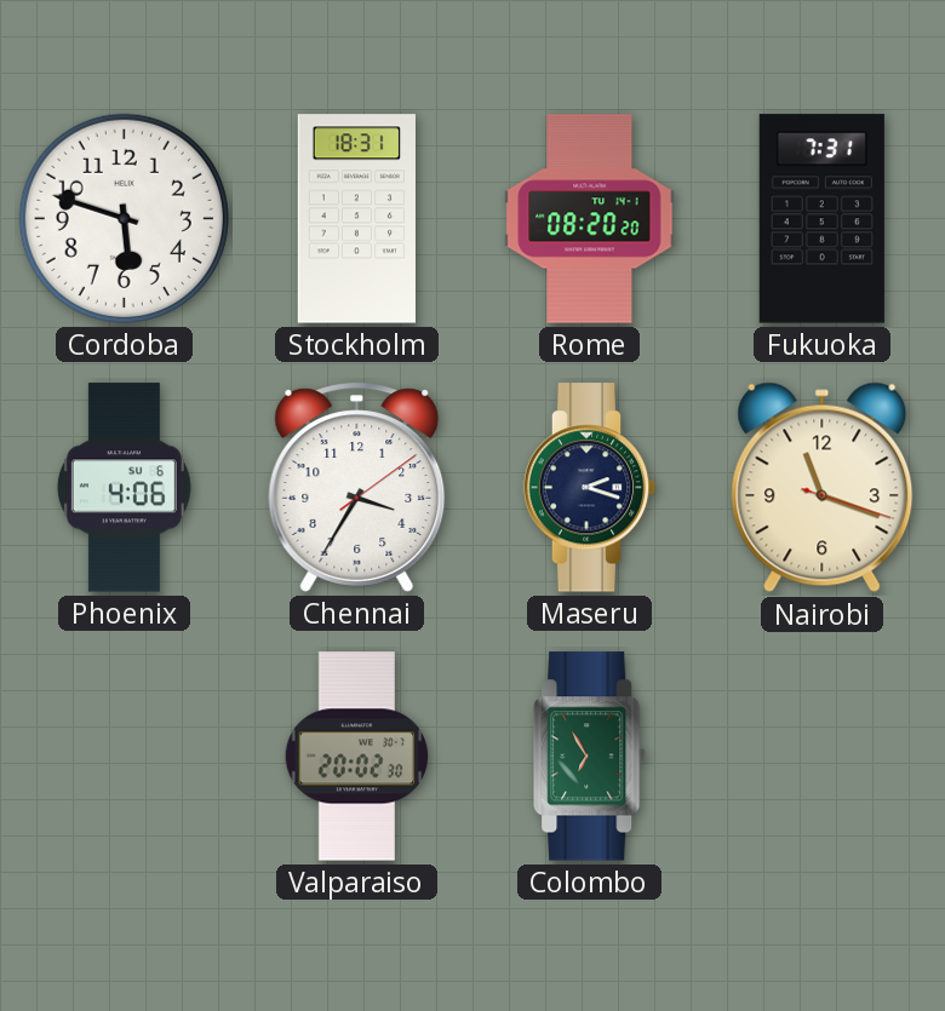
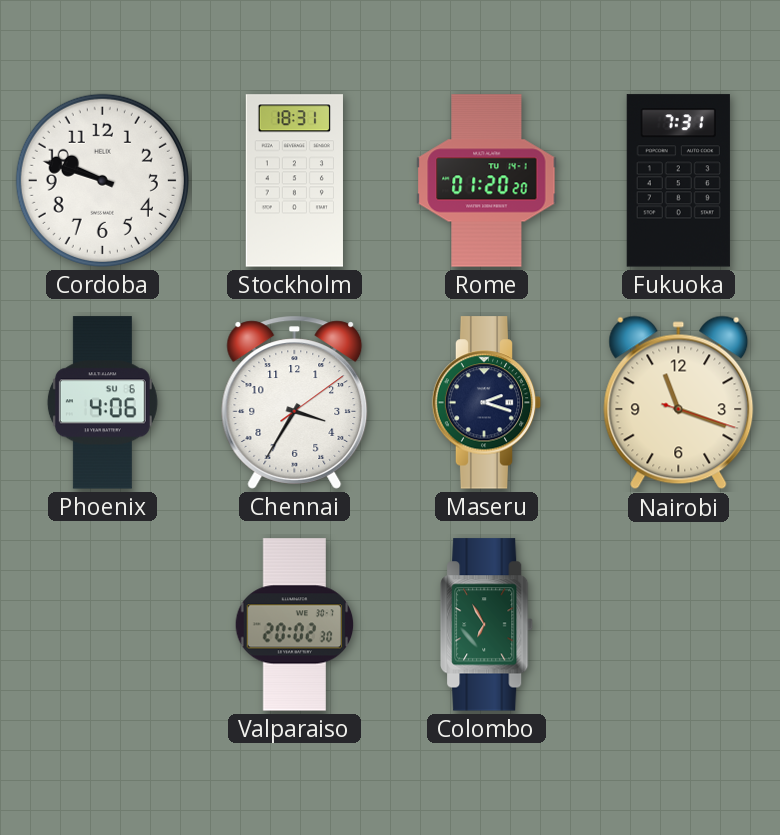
Cordoba: 5:48 -> 9:48 (102, 180)
Rome: 08:20 -> 01:20 (487, 181)
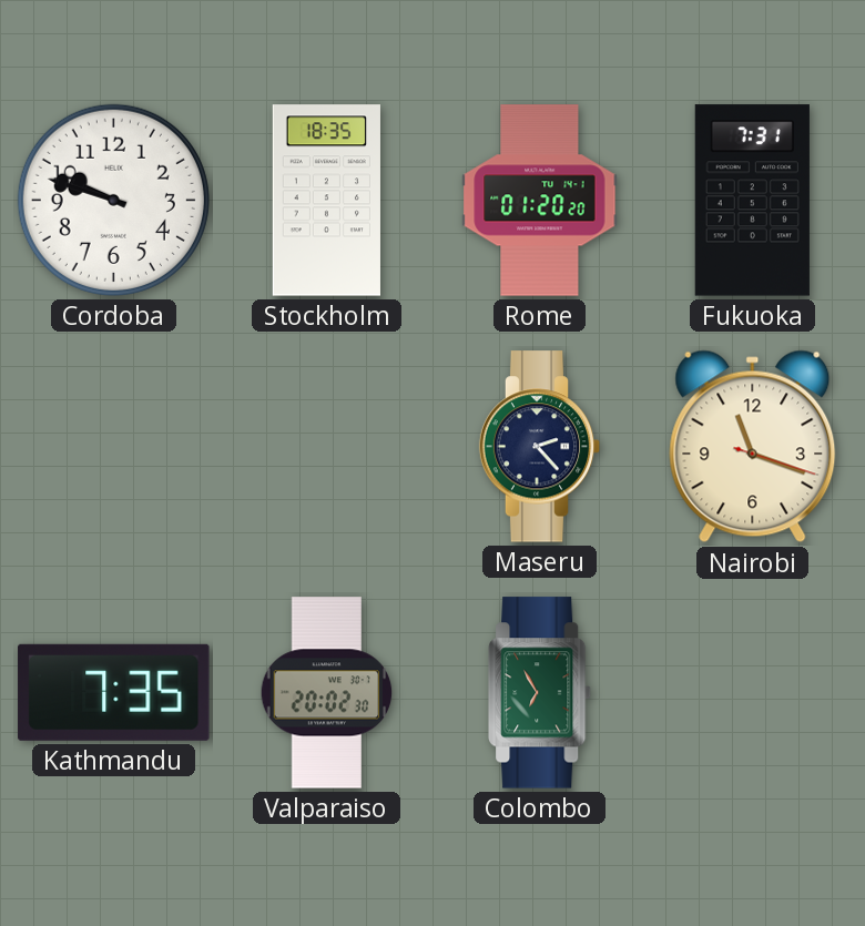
Stockholm: 18:31 -> 18:35 (326, 201)
Phoenix: 4:06 -> none (102, 403)
Chennai: 3:35 -> none (295, 402)
Maseru: 2:18 -> 2:23 (540, 447)
Kathmandu: none -> 7:35 (114, 692)
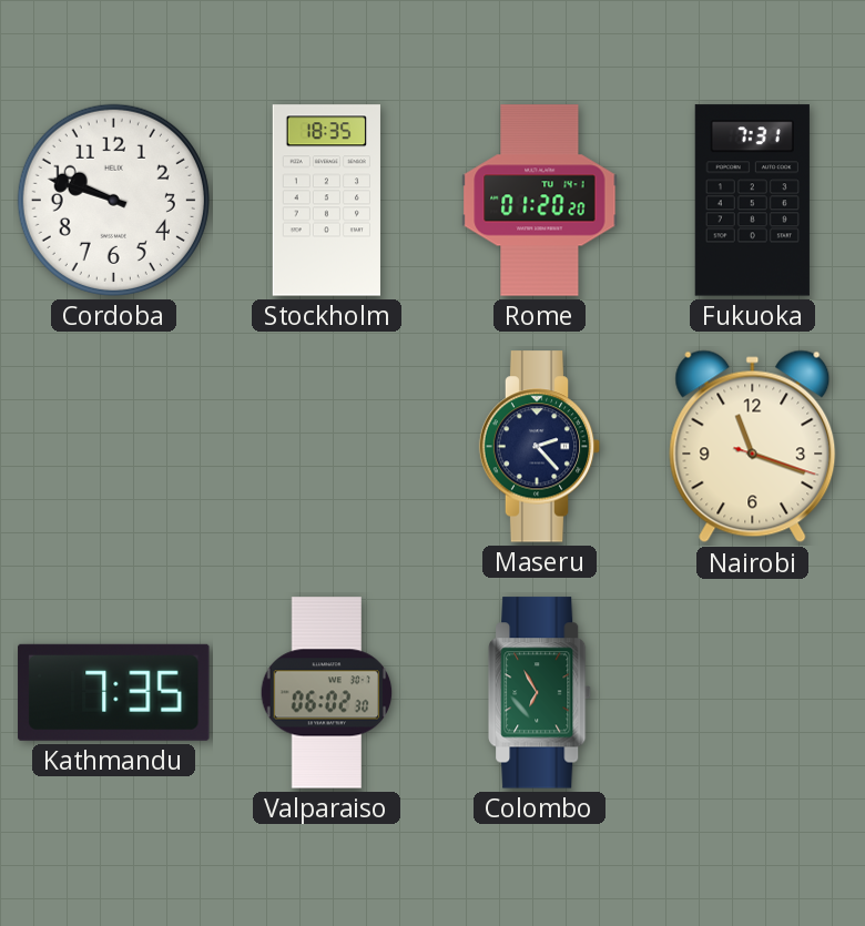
Valparaiso: 20:02 -> 06:02 (327, 693)
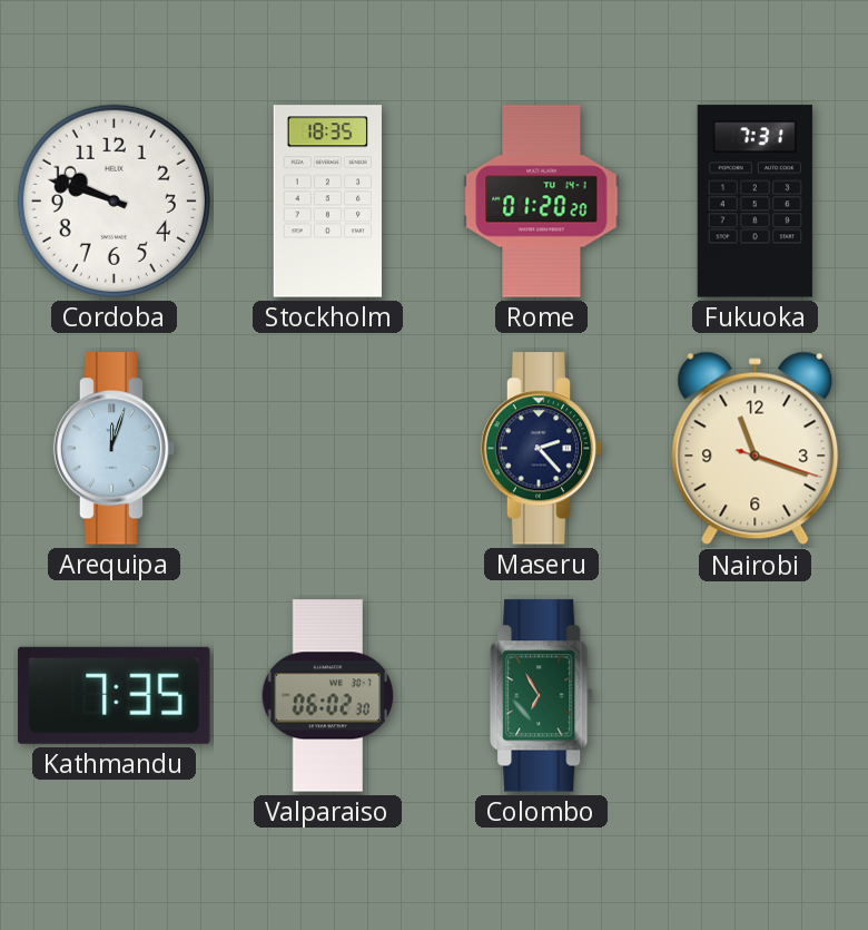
Arequipa: none -> 12:03 (115, 449)
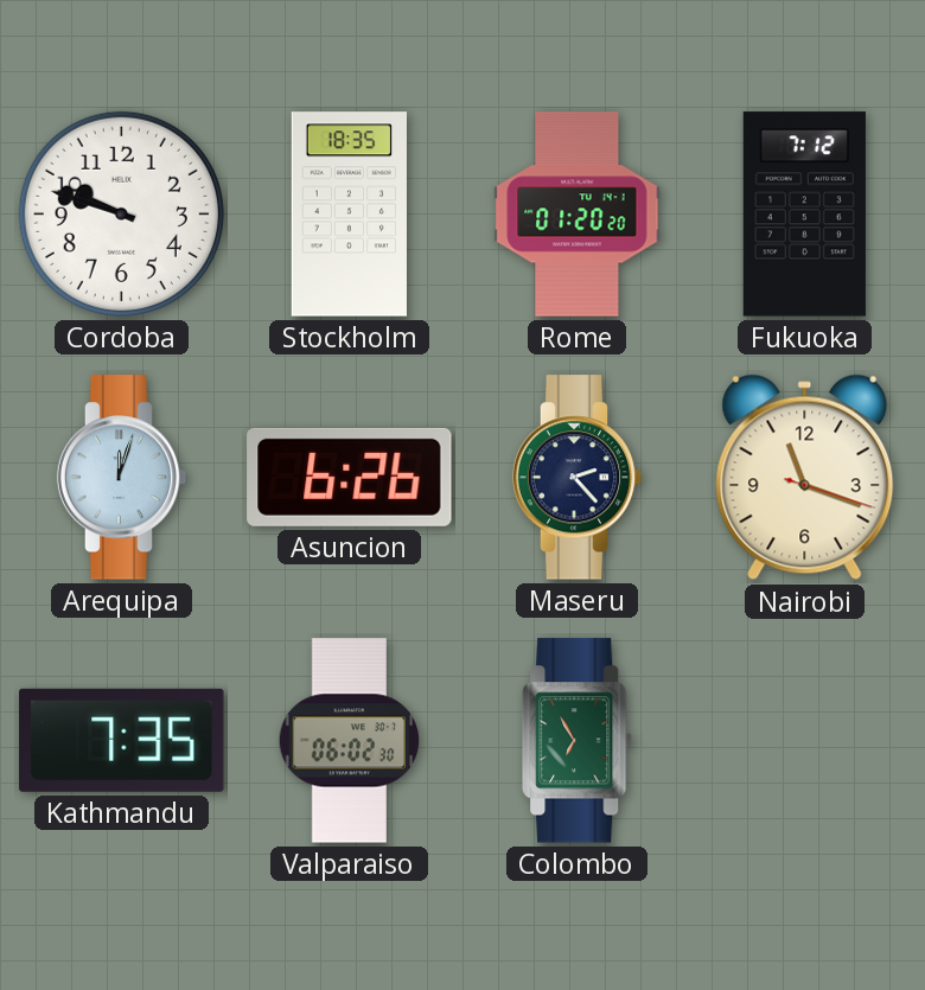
Fukuoka: 7:31 -> 7:12 (804, 215)
Asuncion: none -> 6:26 (350, 477)
